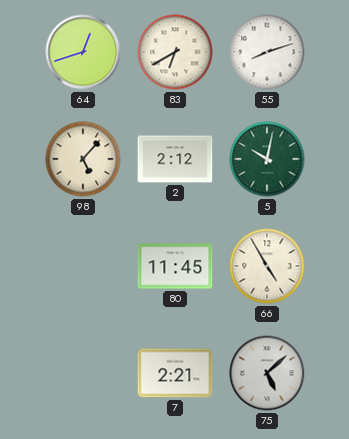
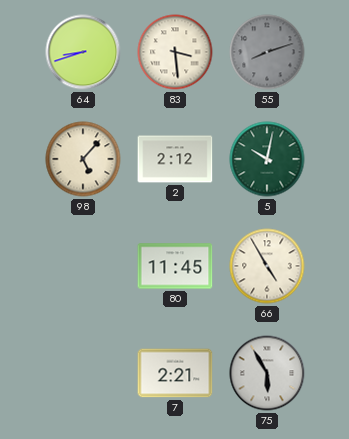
64: 12:42 -> 8:42 (83, 52)
83: 6:40 -> 3:29 (175, 52)
55 dial: white -> grey (267, 52)
75: 5:08 -> 5:55 (267, 373)
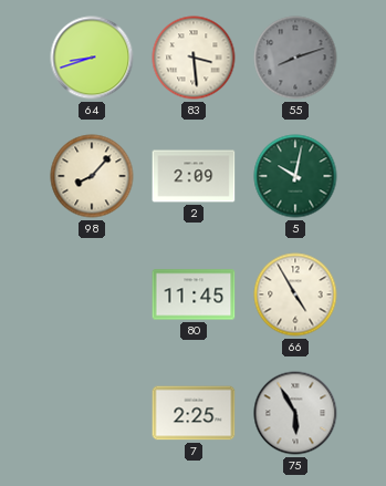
98: 5:07 -> 8:07 (92, 176)
2: 2:12 -> 2:09 (194, 176)
7: 2:21 -> 2:25 (194, 413)
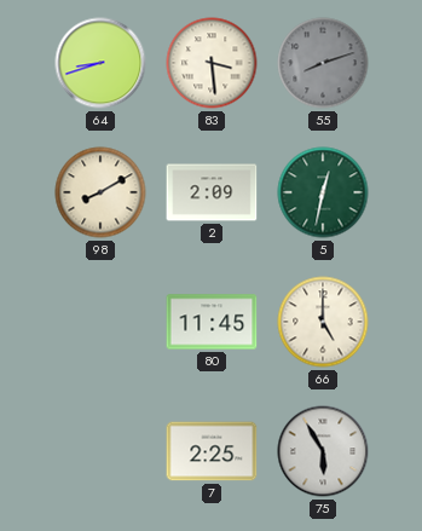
98: 8:07 -> 8:10 (100, 192)
5: 10:02 -> 12:32 (323, 192)
66: 4:55 -> 5:00 (323, 322)
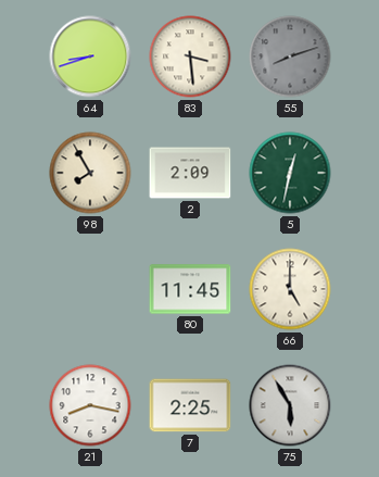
98: 8:10 -> 7:55 (90, 173)
21: none -> 8:17 (90, 405)
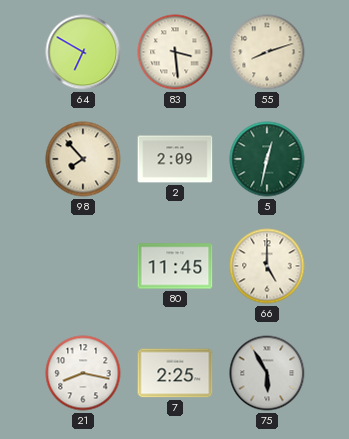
64: 8:42 -> 6:50 (83, 52)
55 dial: grey -> cream (267, 52)
98: 7:55 -> 7:53 (83, 159)
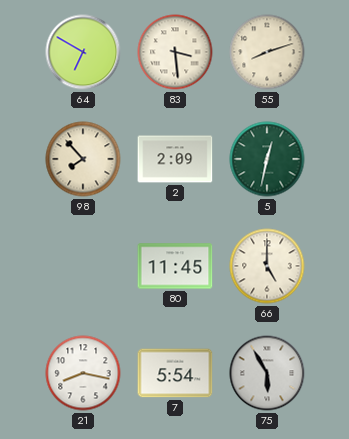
7: 2:25 -> 5:54 (175, 373)
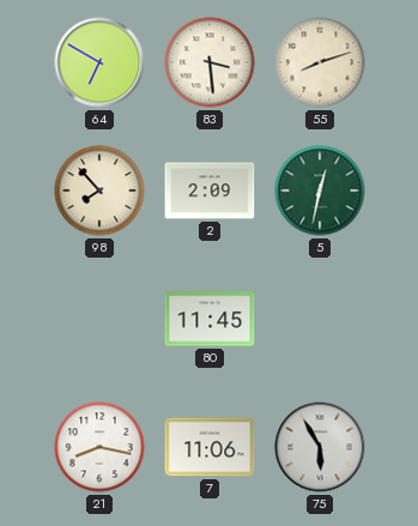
66: 5:00 -> none (267, 266)
7: 5:54 -> 11:06 (210, 447)
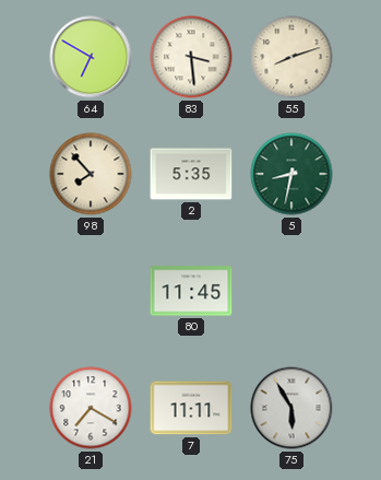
2: 2:09 -> 5:35 (191, 174)
5: 12:32 -> 8:32 (291, 174)
21: 8:17 -> 7:20 (91, 408)
7: 11:06 -> 11:11 (191, 408)
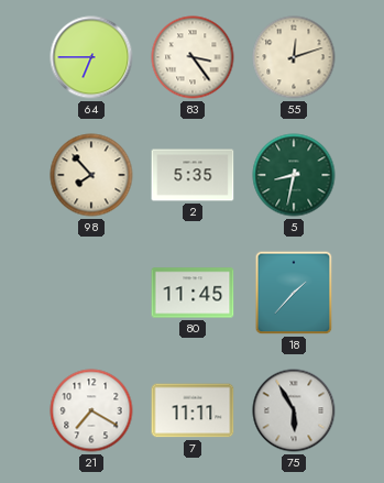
64: 6:50 -> 6:45 (91, 57)
83: 3:29 -> 3:24 (193, 57)
55: 8:12 -> 12:12 (294, 57)
18: none -> 1:37 (294, 293)
